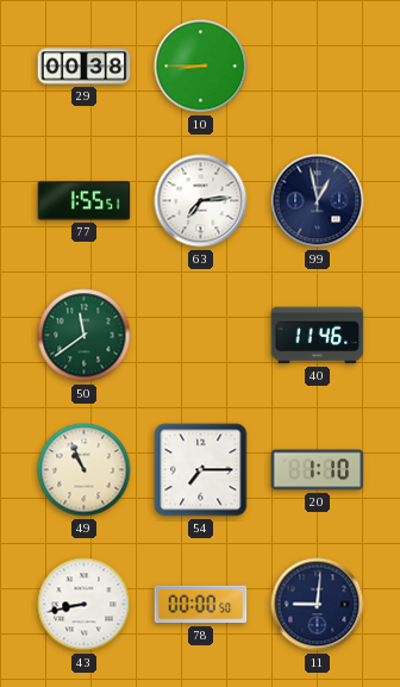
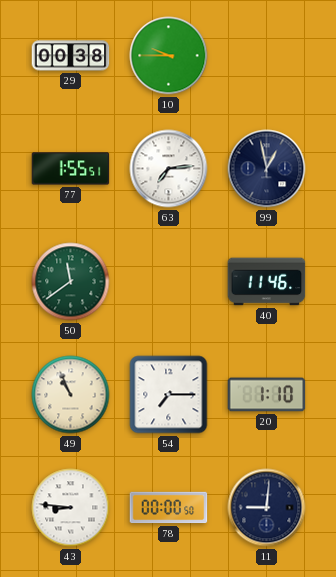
10: 8:45 -> 9:45 (169, 56)
43: 8:43 -> 8:46 (71, 508)
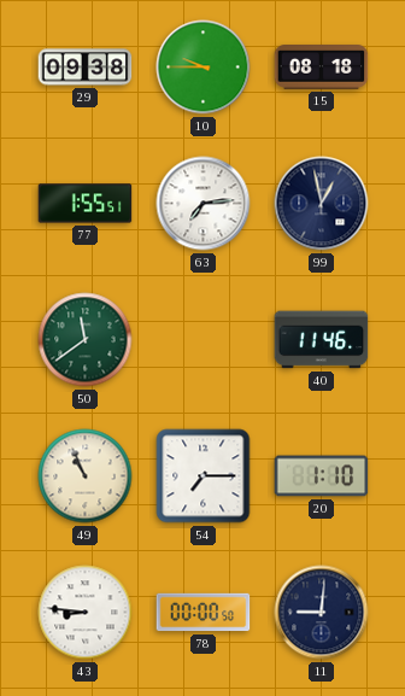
29: 00:38 -> 09:38 (86, 68)
15: none -> 08:18 (322, 68)
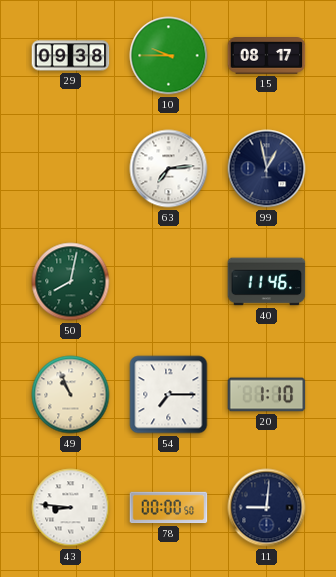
15: 08:18 -> 08:17 (267, 56)
77: 1:55 -> none (86, 204)
50: 11:39 -> 8:02 (71, 282)
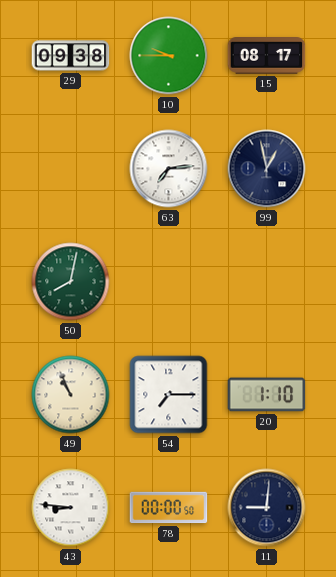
40: 11:46 -> none (267, 282)
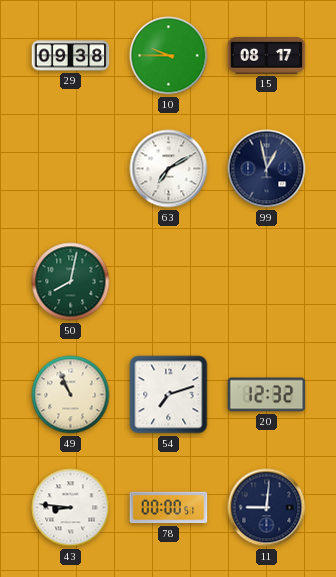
63: 7:14 -> 7:10 (169, 169)
54: 7:15 -> 7:12 (169, 395)
20: 1:10 -> 12:32 (267, 395)
78: 00:00:50 -> 00:00:51 (169, 508)
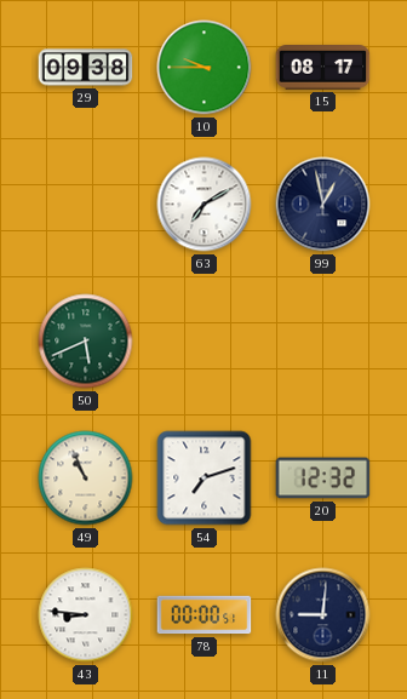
50: 8:02 -> 5:41 (86, 342)
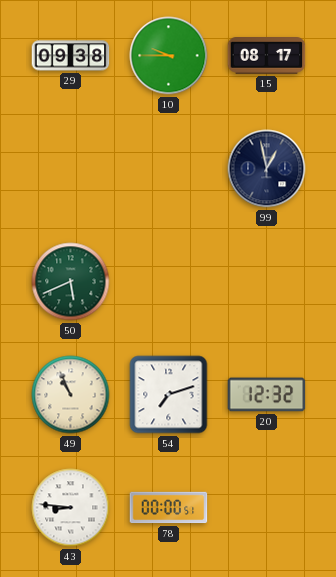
63: 7:10 -> none (205, 205)
11: 9:01 -> none (323, 615)
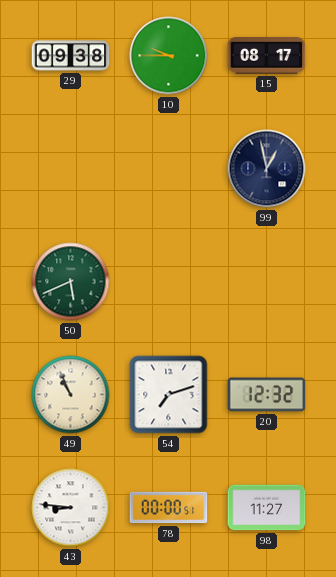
98: none -> 11:27 (267, 508)
